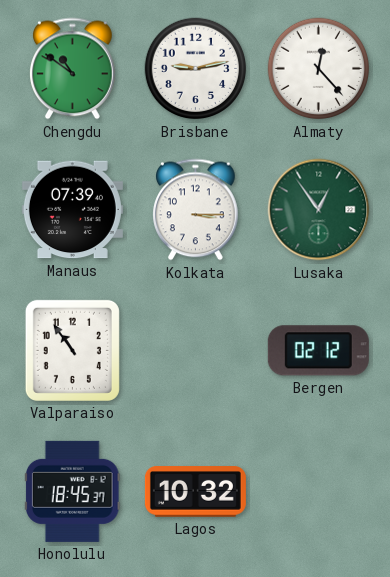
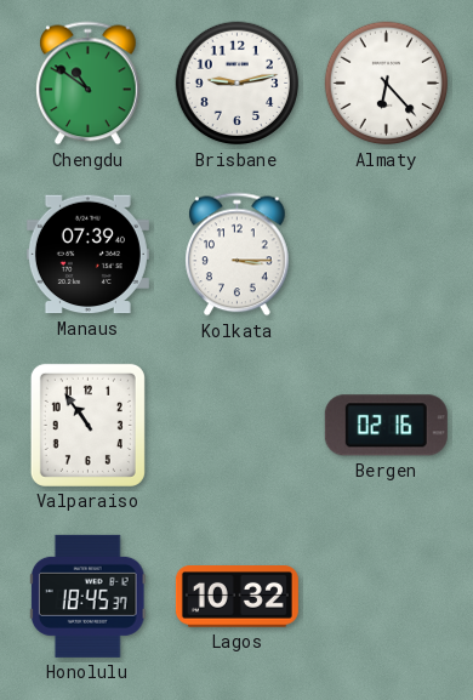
Almaty: 12:23 -> 6:23 (387, 84)
Lusaka: 12:54 -> none (319, 210)
Bergen: 02:12 -> 02:16 (386, 426)
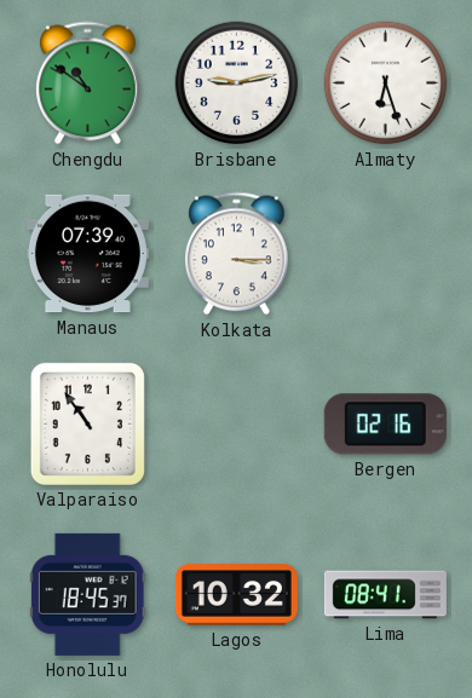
Almaty: 6:23 -> 6:27 (386, 83)
Lima: none -> 08:41 (385, 595)
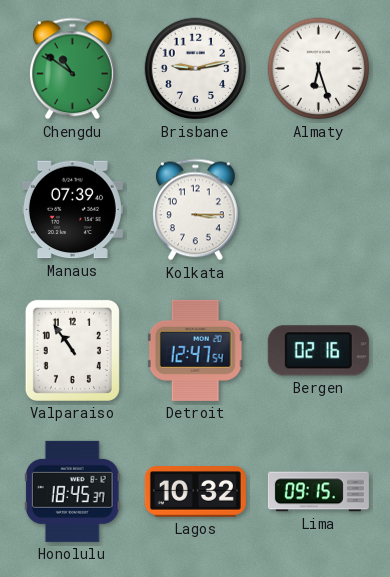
Detroit: none -> 12:47 (195, 350)
Lima: 08:41 -> 09:15 (318, 492)
